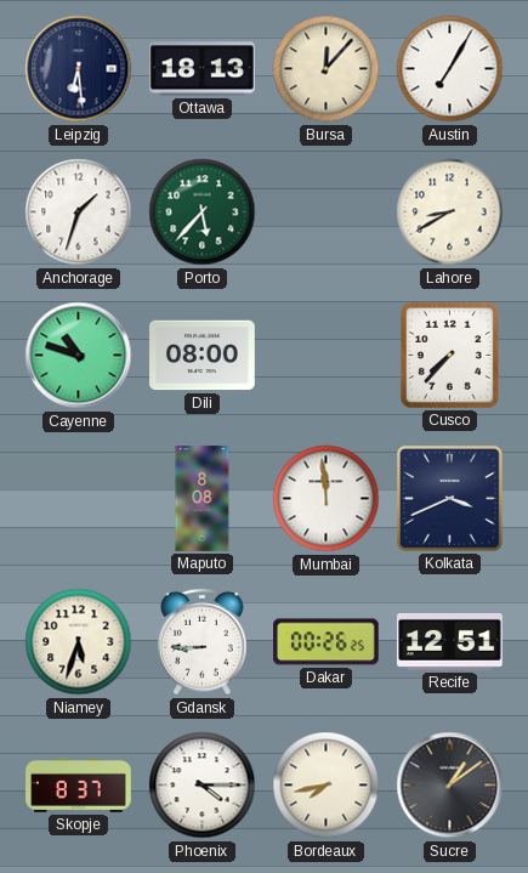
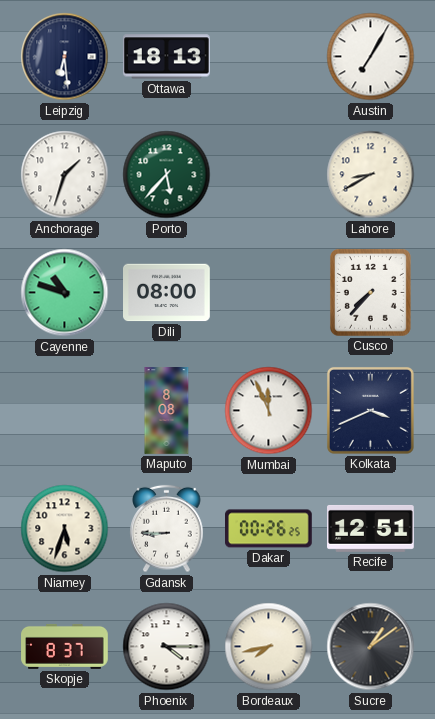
Bursa: 12:07 -> none (327, 69)
Mumbai: 11:59 -> 11:56 (269, 411)
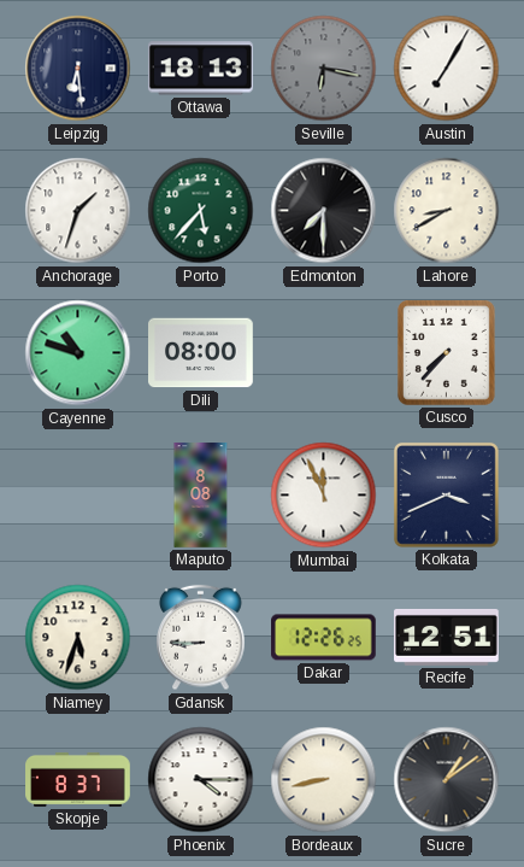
Seville: none -> 6:17 (324, 69)
Edmonton: none -> 7:30 (324, 211)
Dakar: 00:26 -> 12:26 (324, 638)
Bordeaux: 7:43 -> 8:43 (324, 780)
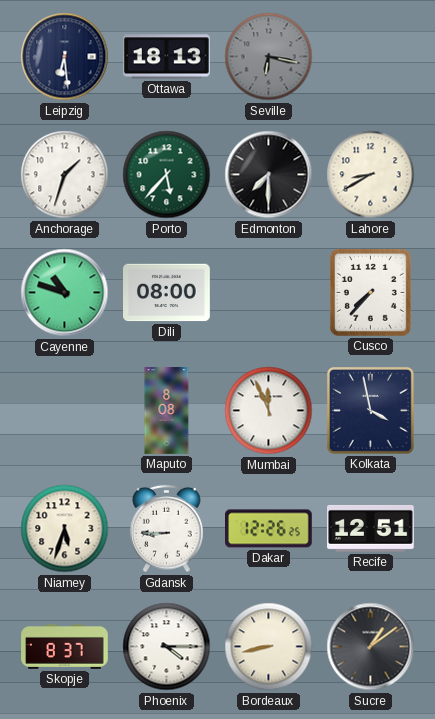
Austin: 7:05 -> none (447, 69)
Kolkata: 3:41 -> 3:58 (370, 410)
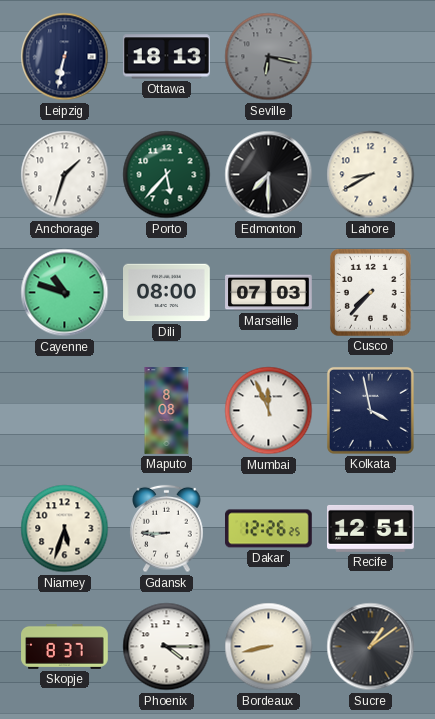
Leipzig: 6:29 -> 6:32 (65, 57)
Marseille: none -> 07:03 (269, 293)
